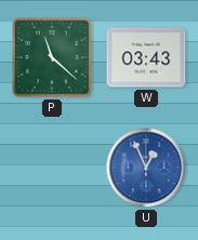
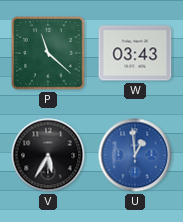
V: none -> 5:35 (48, 155)
U: 12:56 -> 12:59 (135, 155)
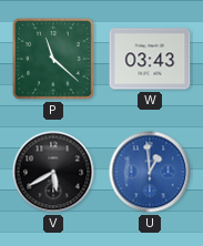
V: 5:35 -> 5:40 (53, 172)
